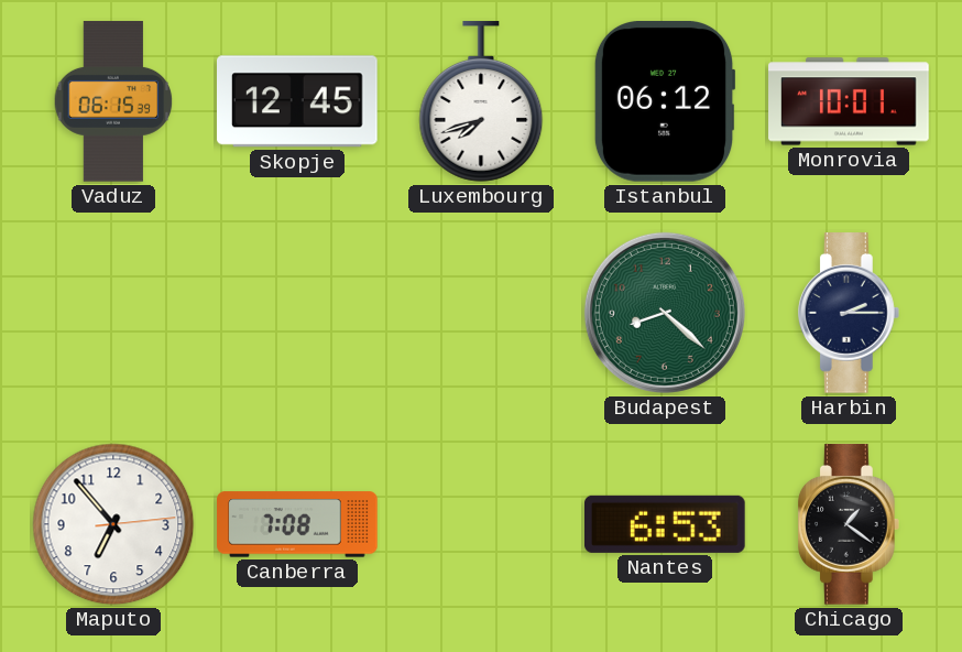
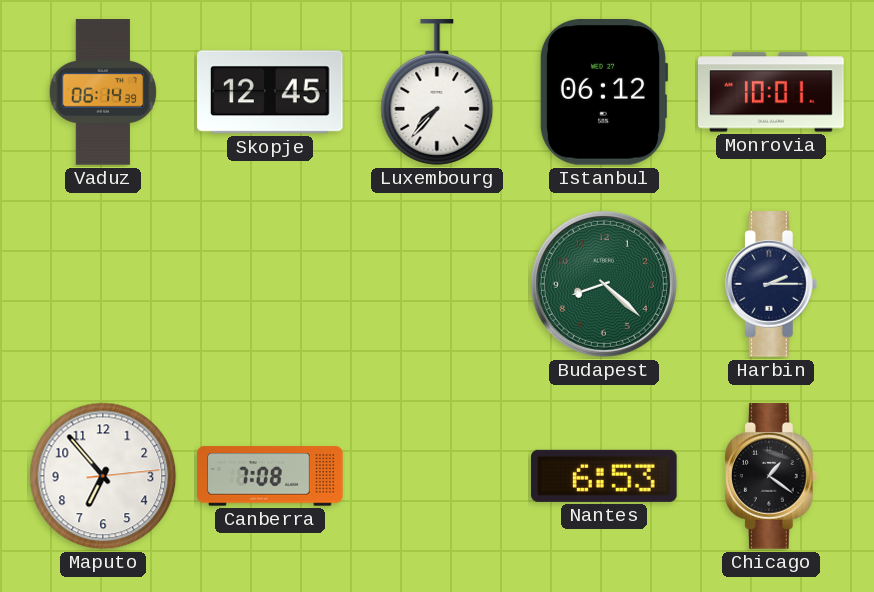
Vaduz: 06:15 -> 06:14 (103, 92)
Luxembourg: 7:42 -> 7:37 (437, 92)
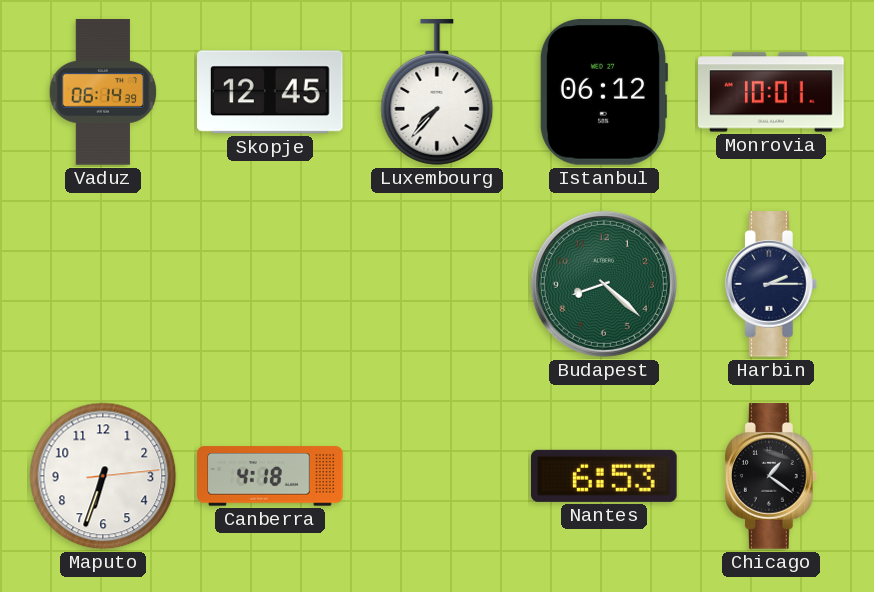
Maputo: 6:53 -> 6:33 (103, 476)
Canberra: 7:08 -> 4:18 (270, 476)
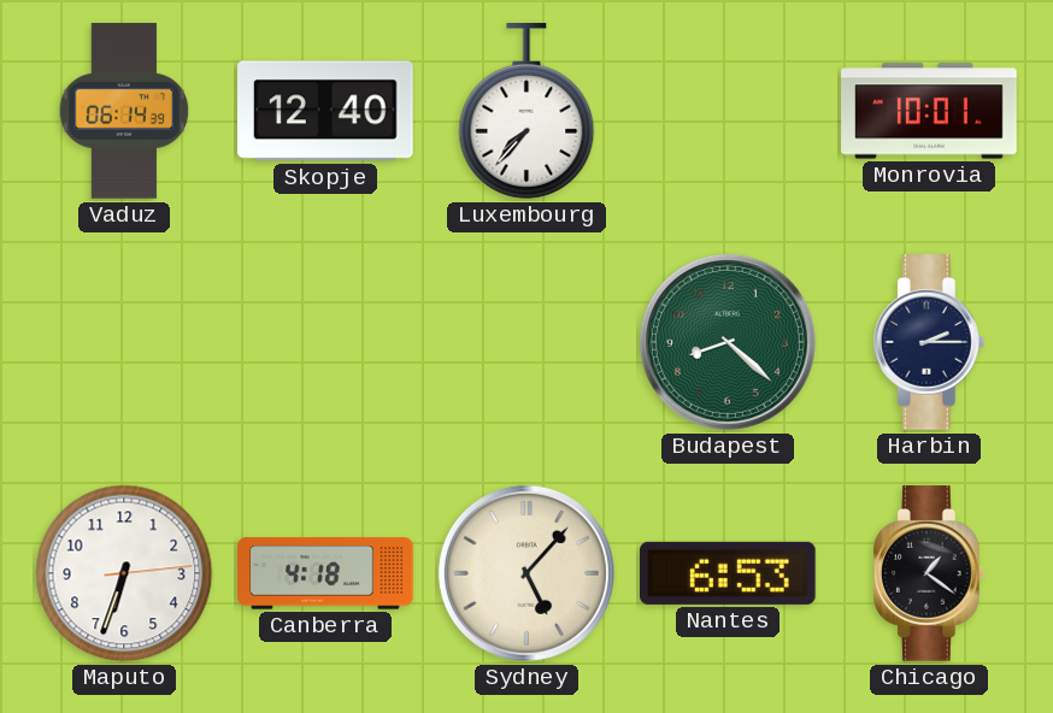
Skopje: 12:45 -> 12:40 (327, 111)
Istanbul: 06:12 -> none (604, 93)
Sydney: none -> 5:07 (526, 573)
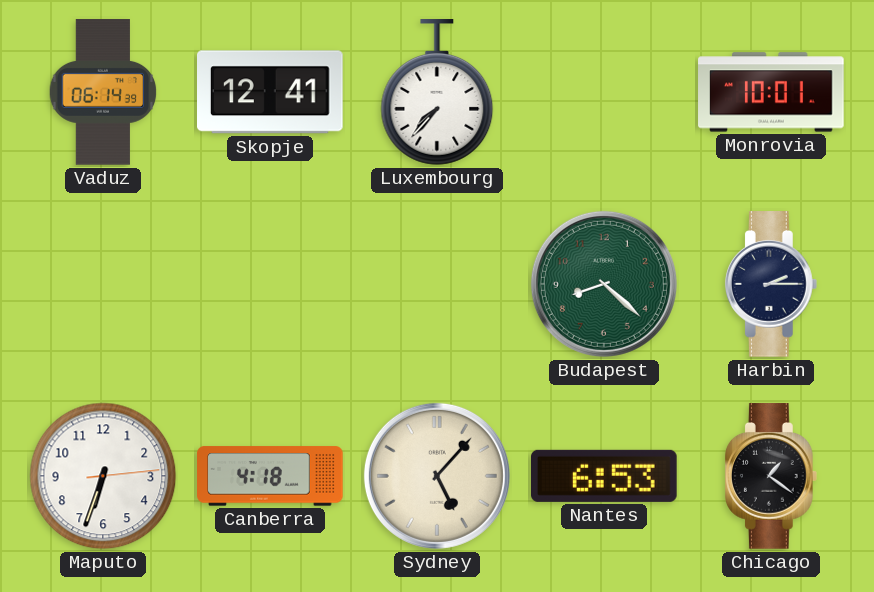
Skopje: 12:40 -> 12:41 (271, 92)
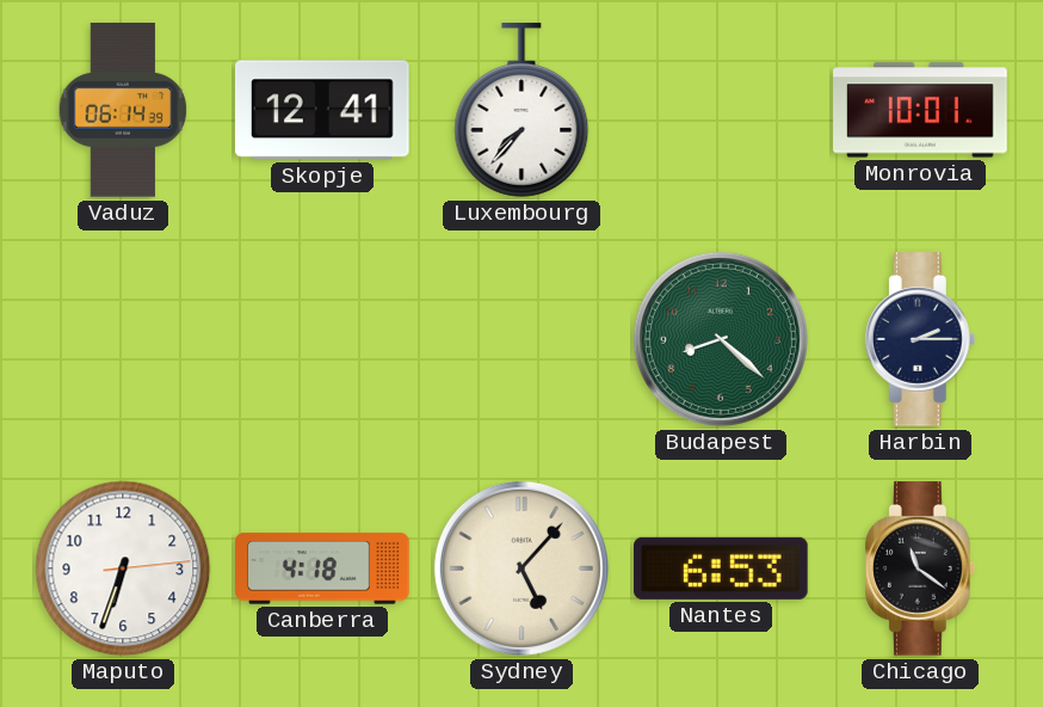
Chicago: 1:21 -> 11:21 (920, 568)
